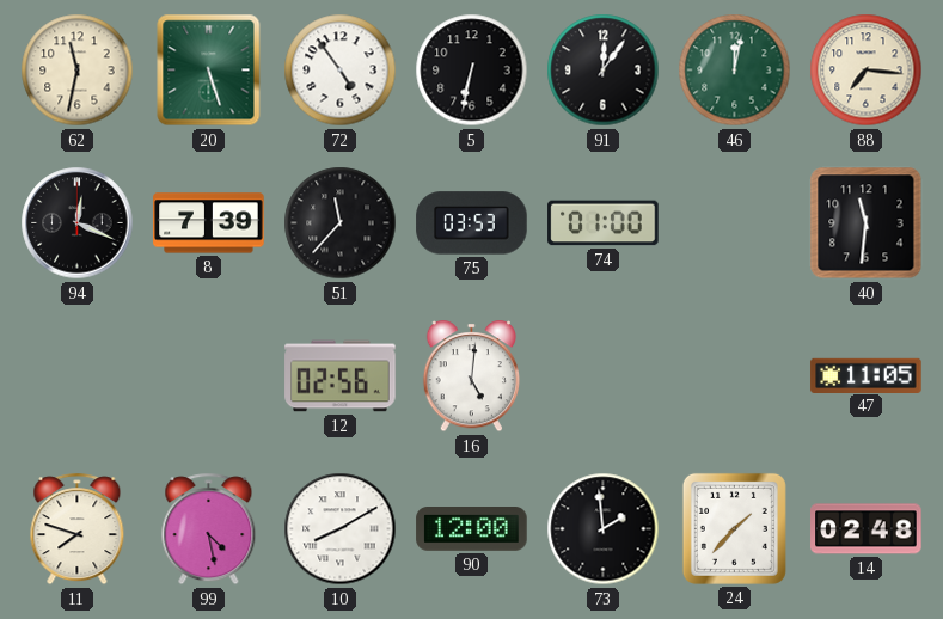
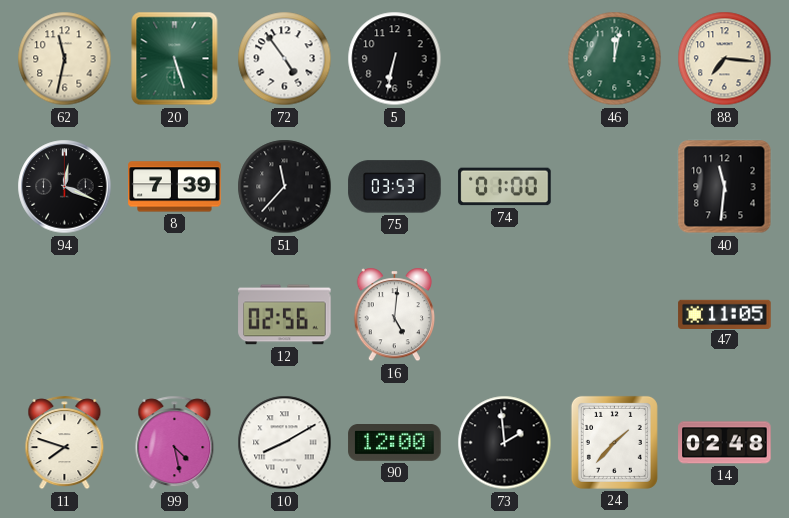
91: 12:06 -> none (604, 71)
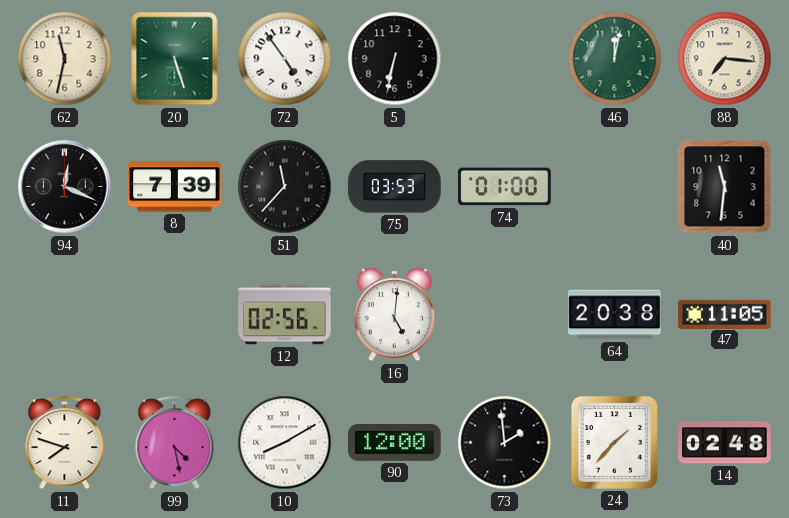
64: none -> 20:38 (615, 315)
